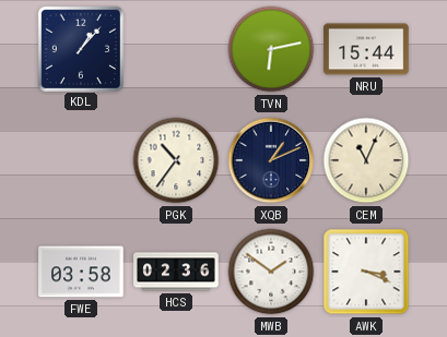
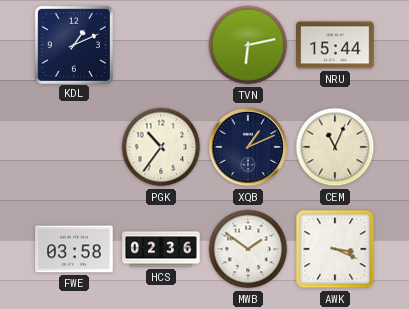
KDL: 1:07 -> 1:11 (73, 44)
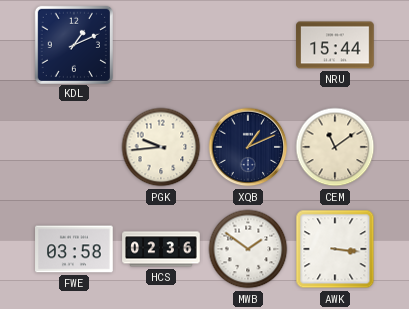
TVN: 6:13 -> none (248, 45)
PGK: 10:36 -> 9:44 (161, 147)
CEM: 11:04 -> 11:09 (335, 147)
AWK: 3:19 -> 3:16 (335, 249)
